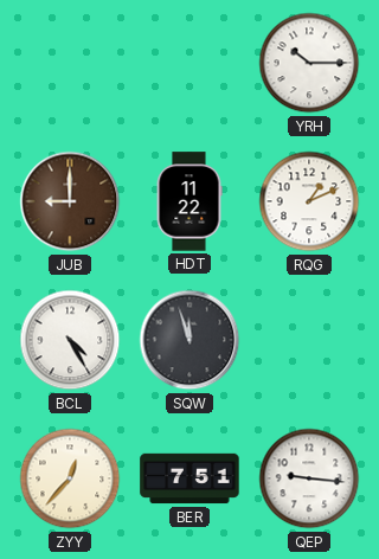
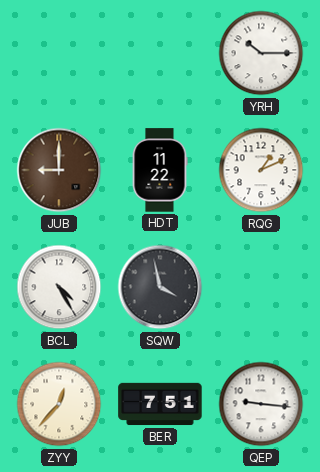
SQW: 11:57 -> 3:58 (160, 287)
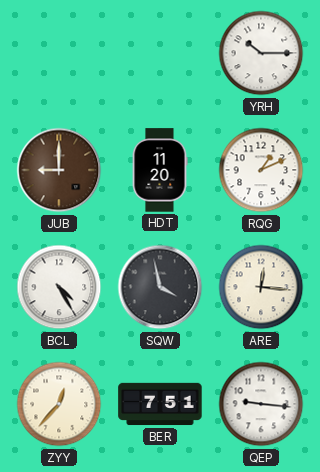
HDT: 11:22 -> 11:20 (160, 170)
ARE: none -> 12:16 (261, 287)
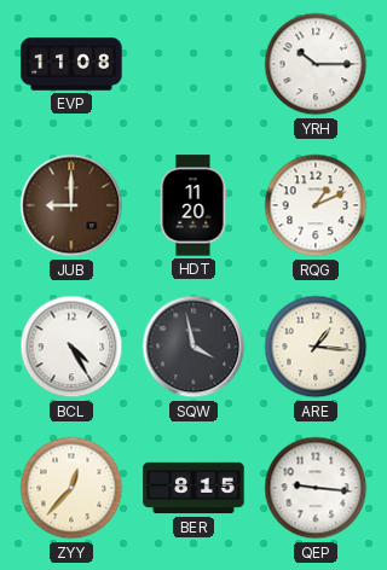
EVP: none -> 11:08 (71, 64)
ARE: 12:16 -> 1:16 (316, 347)
BER: 7:51 -> 8:15 (193, 488)
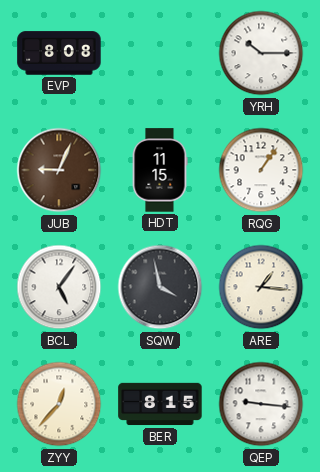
EVP: 11:08 -> 8:08 (59, 53)
JUB: 9:00 -> 9:04 (59, 170)
HDT: 11:20 -> 11:15 (160, 170)
RQG: 1:11 -> 1:06 (261, 170)
BCL: 4:25 -> 5:06 (59, 287)
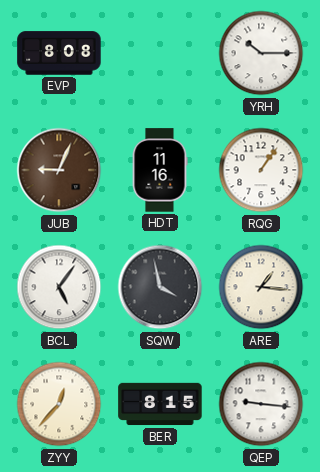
HDT: 11:15 -> 11:16 (160, 170)
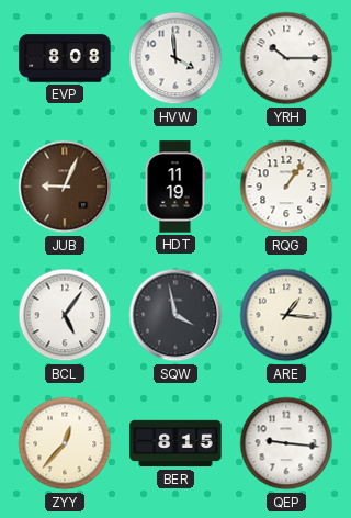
HVW: none -> 3:59 (175, 58)
HDT: 11:16 -> 11:19 (175, 187)
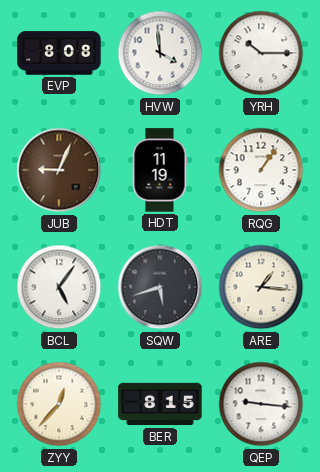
SQW: 3:58 -> 5:42 (160, 287)
